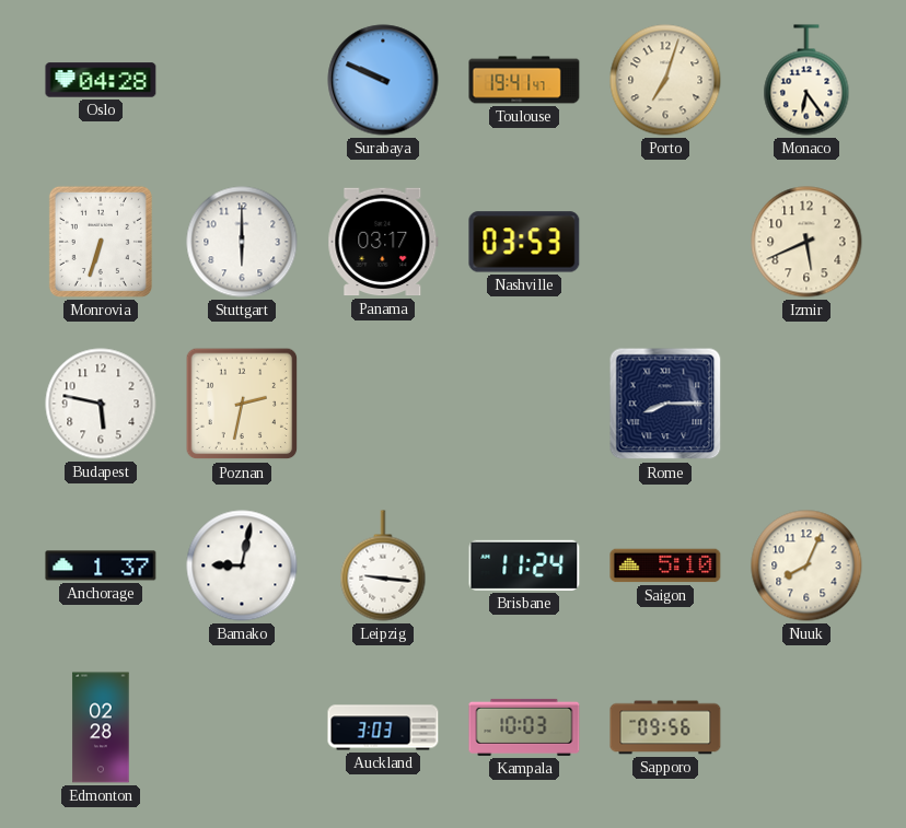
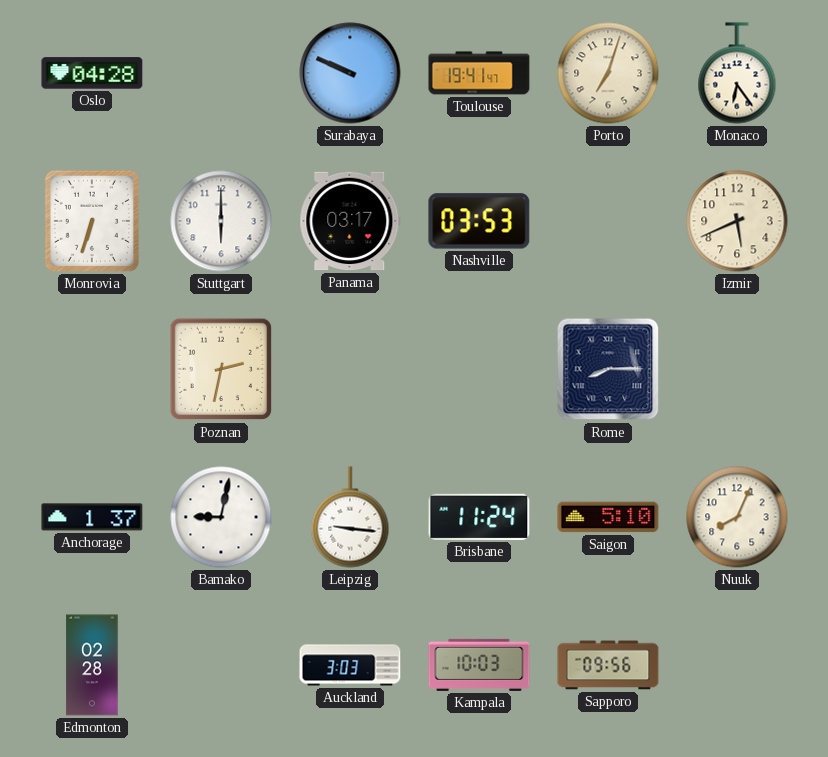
Budapest: 5:47 -> none (101, 404)
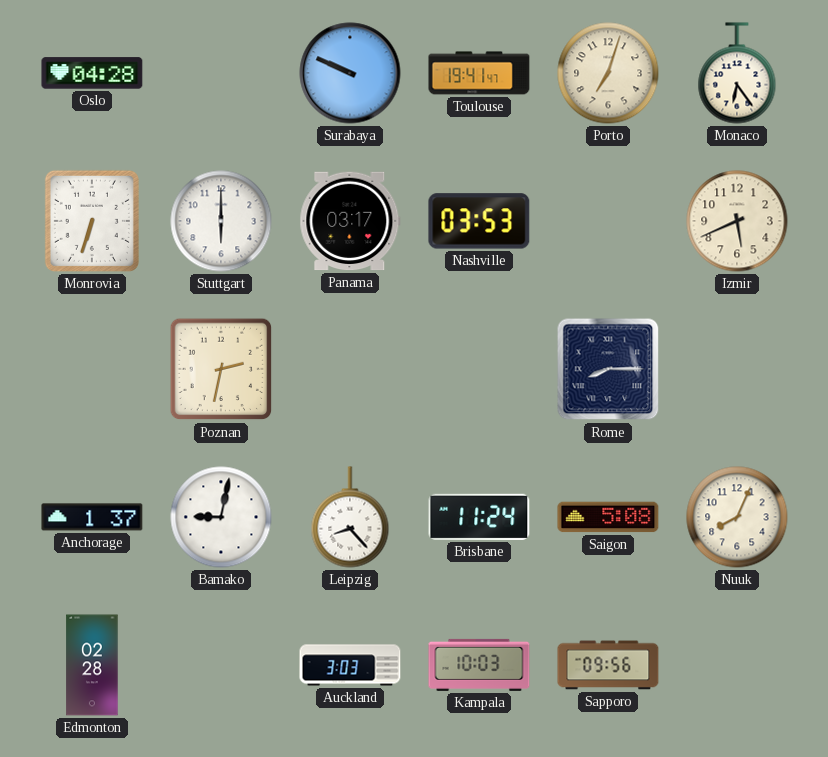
Leipzig: 9:16 -> 8:23 (350, 517)
Saigon: 5:10 -> 5:08 (608, 517)
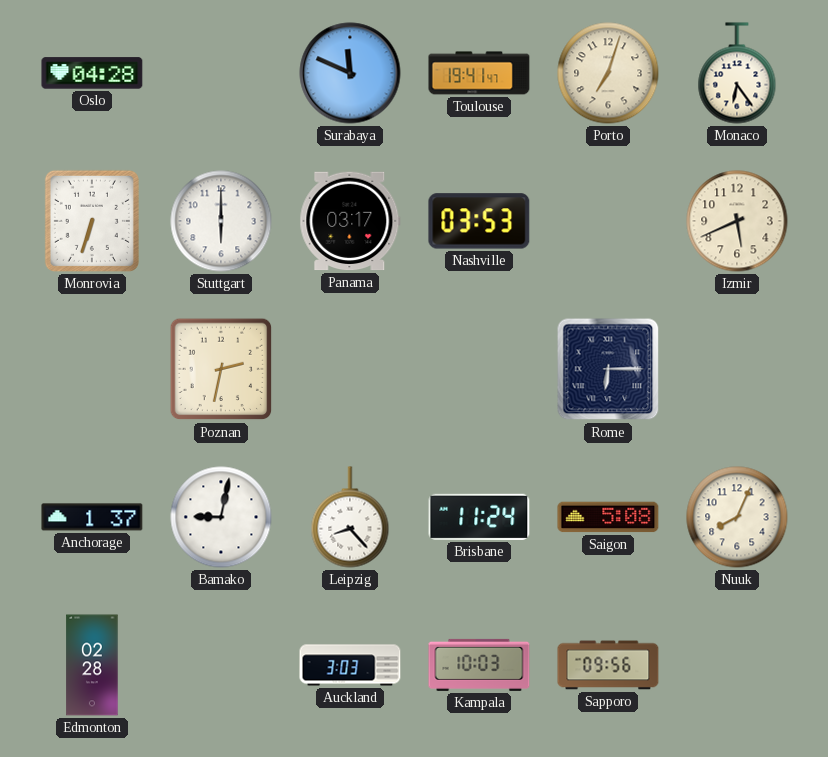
Surabaya: 9:49 -> 11:49 (350, 73)
Rome: 8:15 -> 6:15 (608, 369)
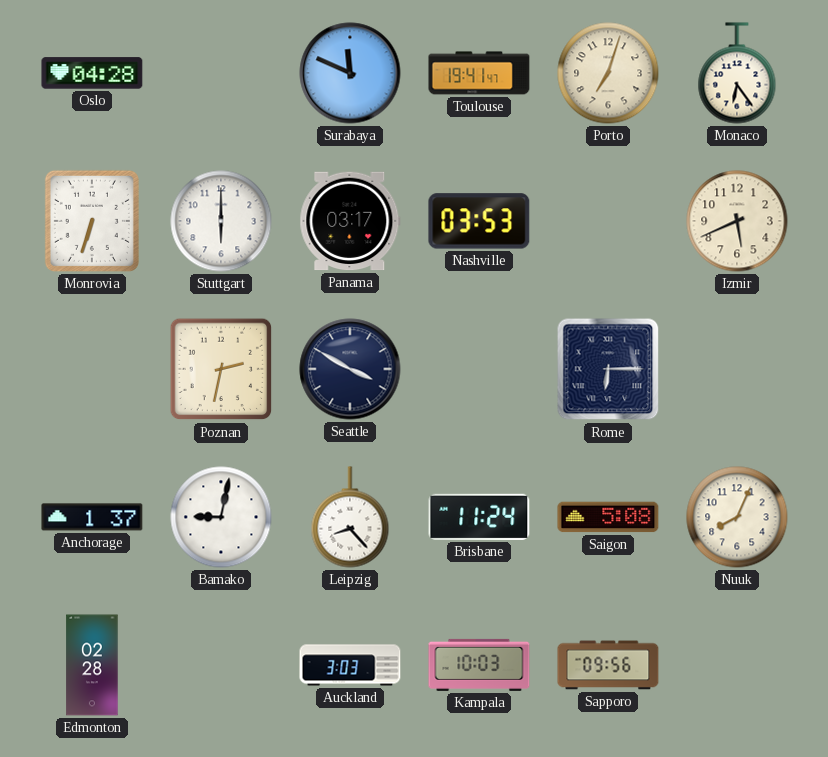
Seattle: none -> 3:50 (350, 369)
